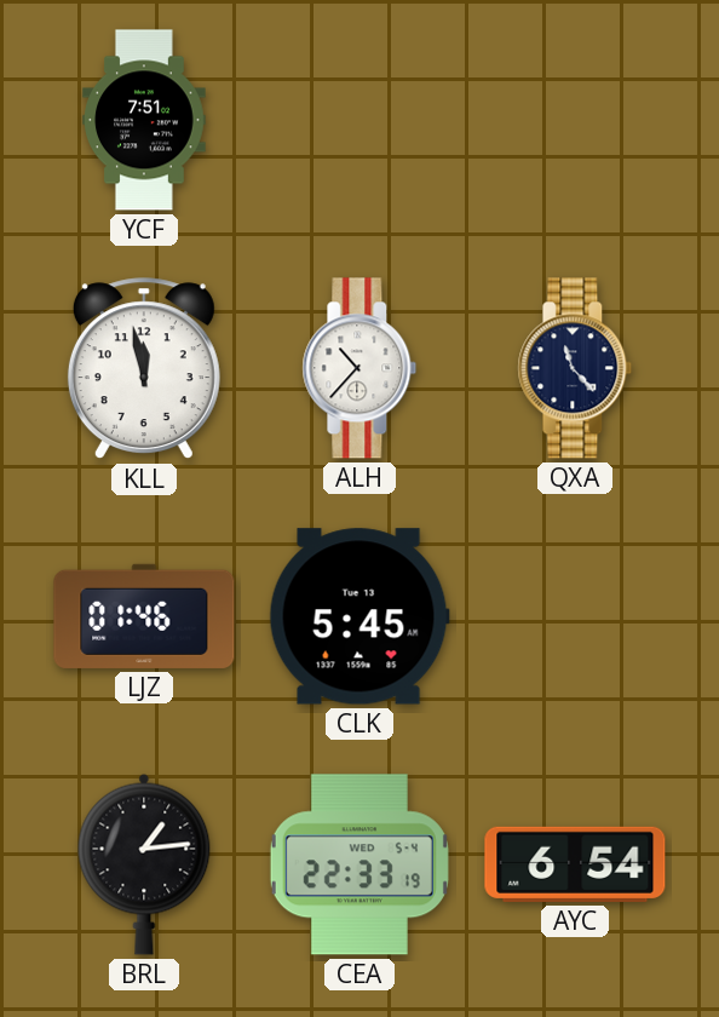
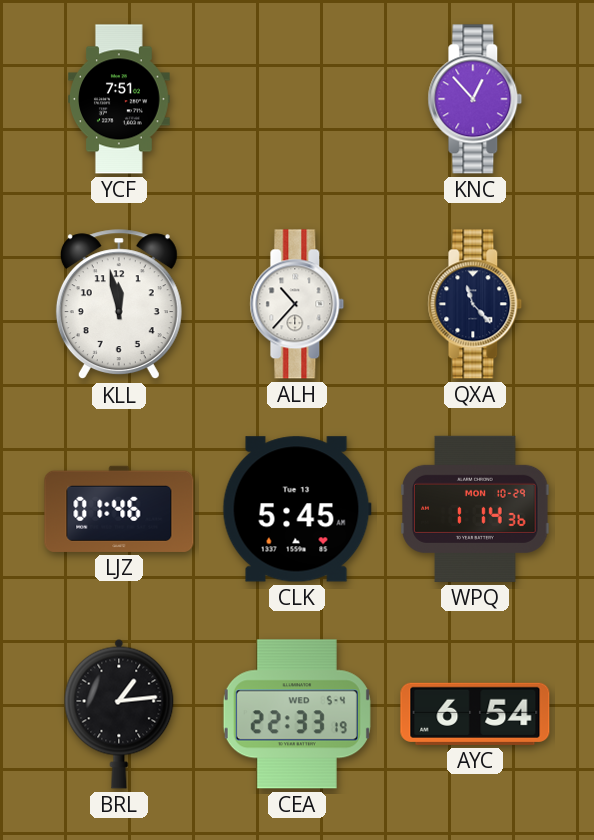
KNC: none -> 12:53 (475, 99)
WPQ: none -> 1:14 (475, 509)
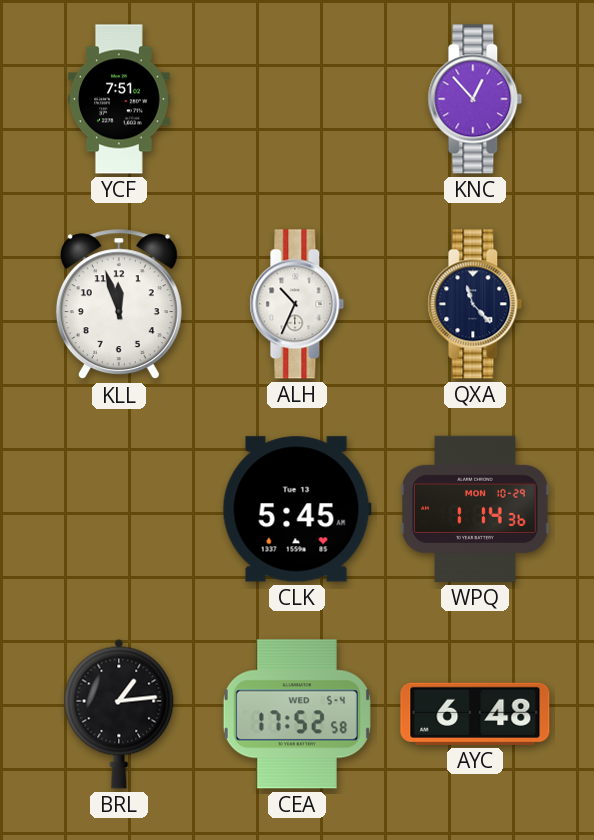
KLL: 11:58 -> 11:57 (119, 305)
ALH: 10:37 -> 10:34 (297, 304)
LJZ: 01:46 -> none (119, 509)
CEA: 22:33 -> 17:52 (297, 714)
AYC: 6:54 -> 6:48 (475, 714)
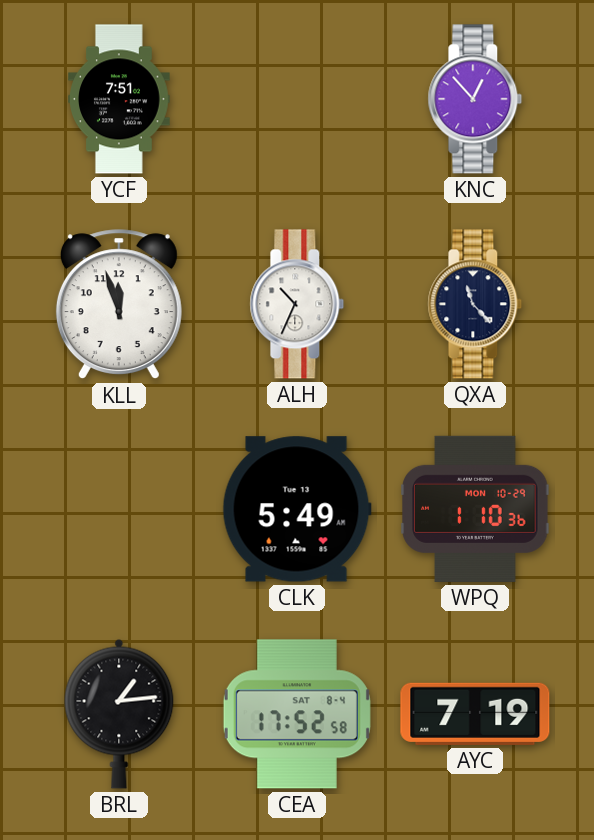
CLK: 5:45 -> 5:49 (297, 509)
WPQ: 1:14 -> 1:10 (475, 509)
CEA date: WED 5-4 -> SAT 8-4 (297, 714)
AYC: 6:48 -> 7:19 (475, 714)
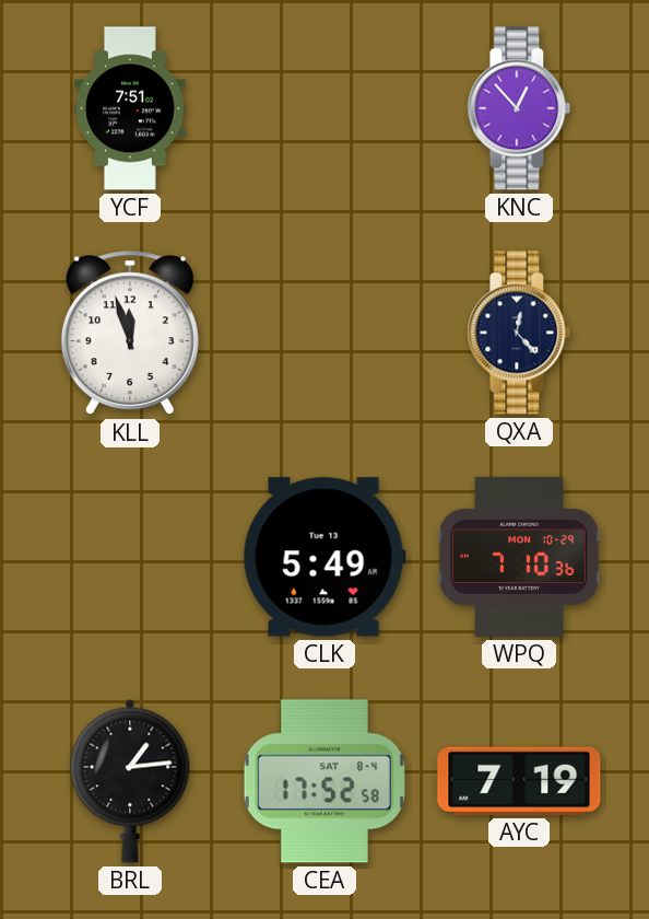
ALH: 10:34 -> none (297, 304)
QXA: 11:23 -> 12:23 (519, 333)
WPQ: 1:10 -> 7:10 (519, 557)
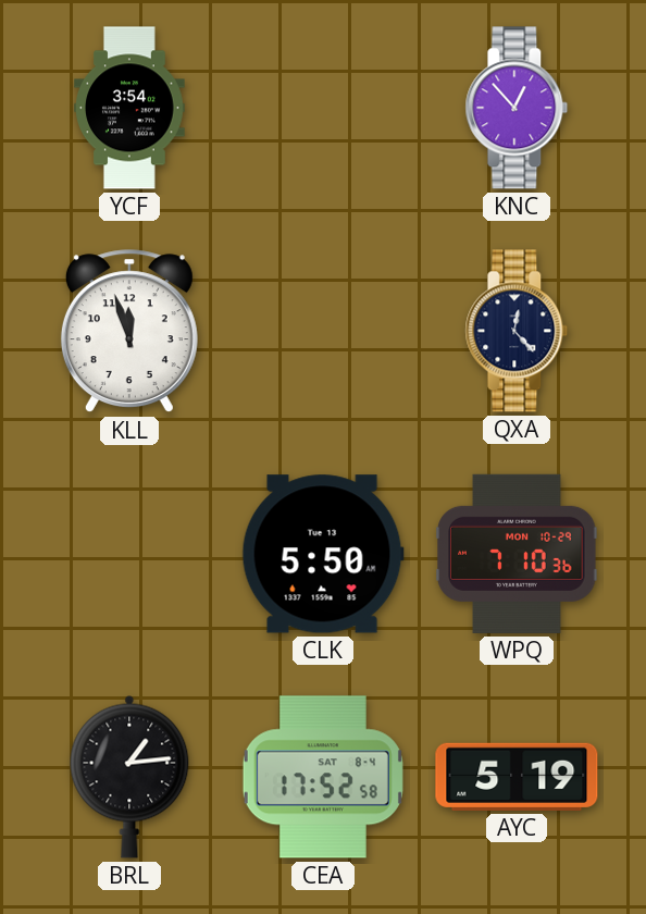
YCF: 7:51 -> 3:54 (129, 108)
CLK: 5:49 -> 5:50 (323, 554)
AYC: 7:19 -> 5:19 (517, 777)
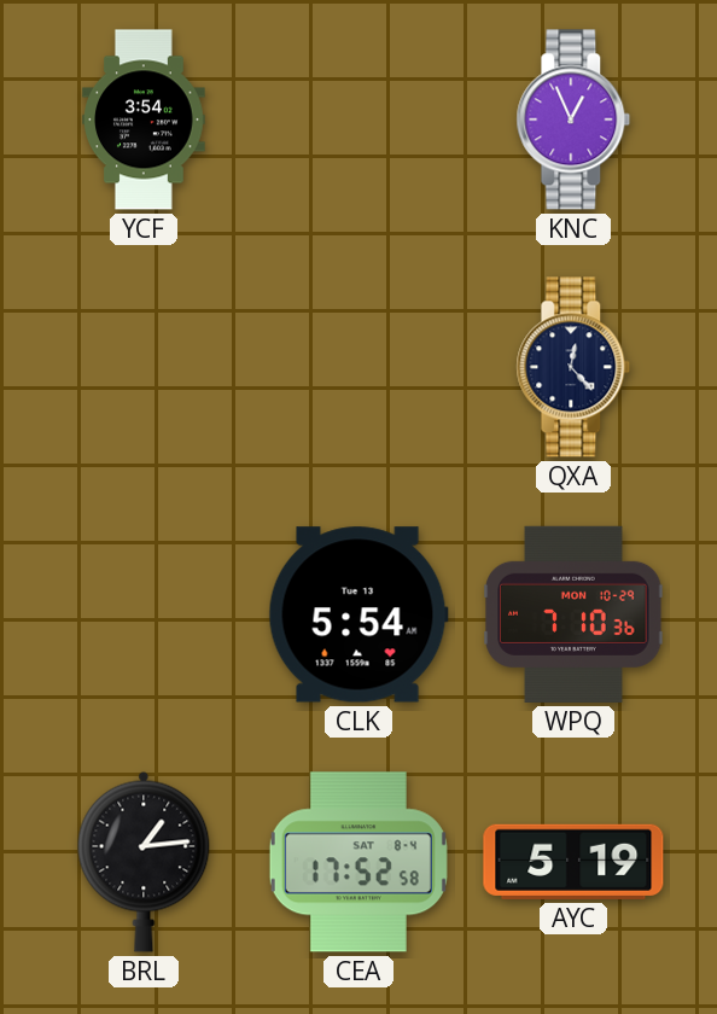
KNC: 12:53 -> 12:56 (573, 120)
KLL: 11:57 -> none (129, 332)
CLK: 5:50 -> 5:54 (358, 614)
